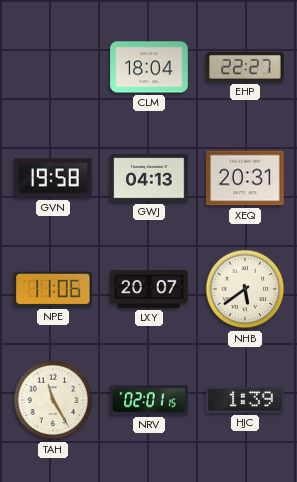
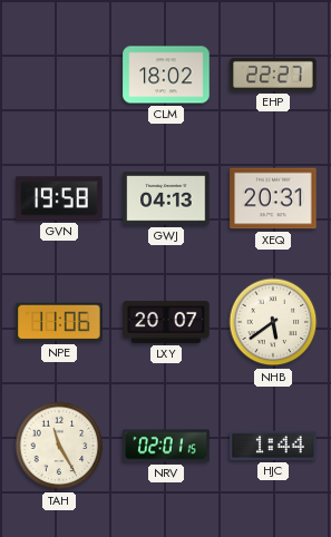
CLM: 18:04 -> 18:02 (166, 75)
HJC: 1:39 -> 1:44 (273, 446)
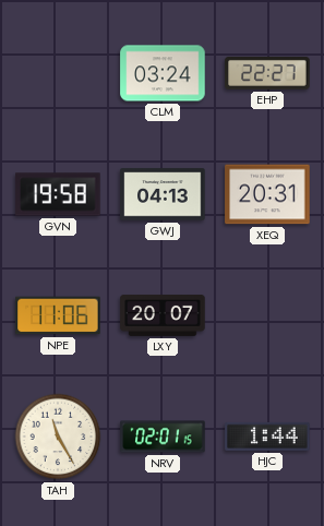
CLM: 18:02 -> 03:24 (163, 73)
NHB: 5:39 -> none (273, 322)
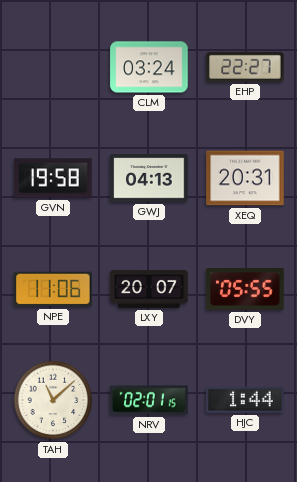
DVY: none -> 05:55 (245, 290)
TAH: 11:25 -> 11:08 (53, 400)
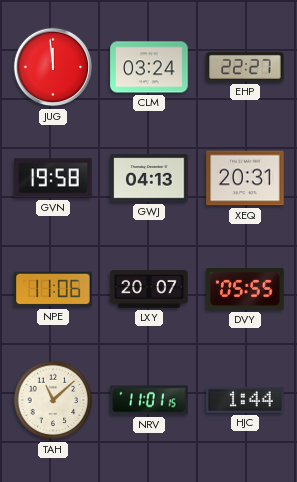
JUG: none -> 11:59 (53, 67)
NRV: 02:01 -> 11:01 (149, 400)
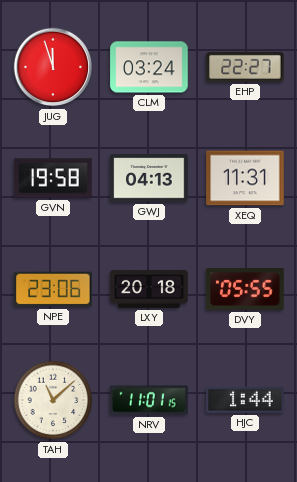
JUG: 11:59 -> 11:57 (53, 67)
XEQ: 20:31 -> 11:31 (245, 178)
NPE: 11:06 -> 23:06 (53, 289)
LXY: 20:07 -> 20:18 (149, 289)
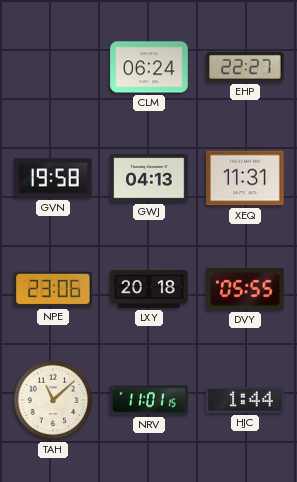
JUG: 11:57 -> none (53, 67)
CLM: 03:24 -> 06:24 (149, 67)
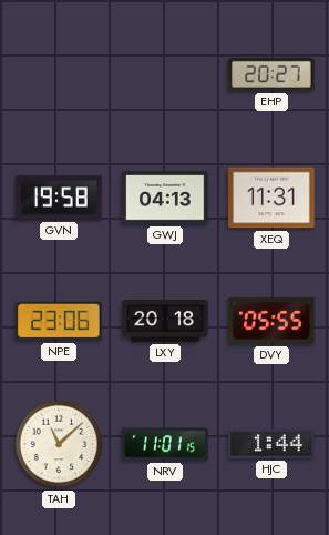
CLM: 06:24 -> none (149, 67)
EHP: 22:27 -> 20:27 (271, 74)
